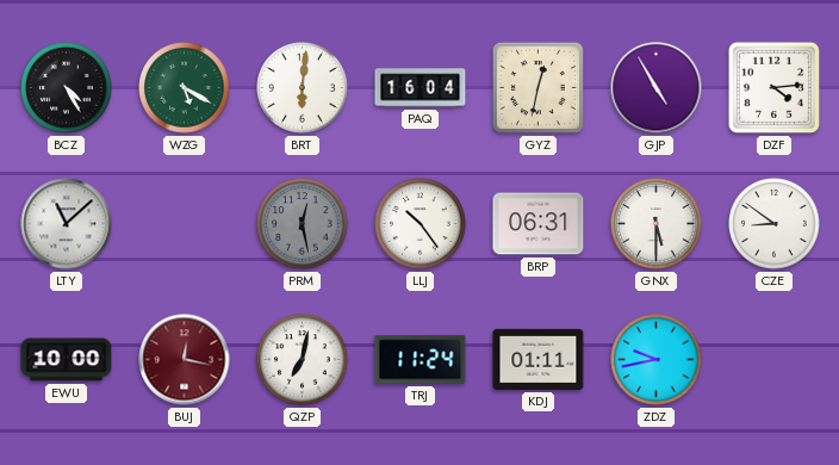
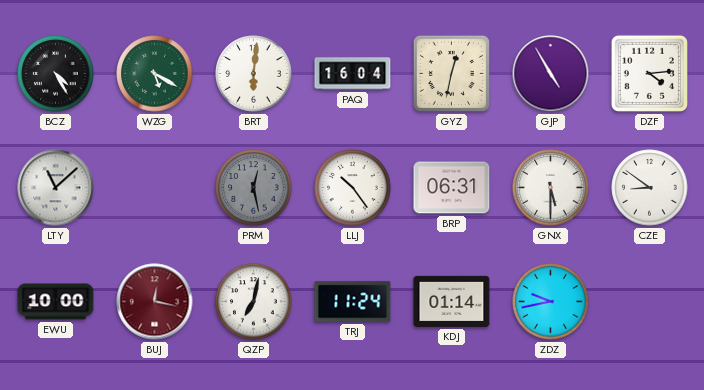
KDJ: 01:11 -> 01:14 (452, 301)
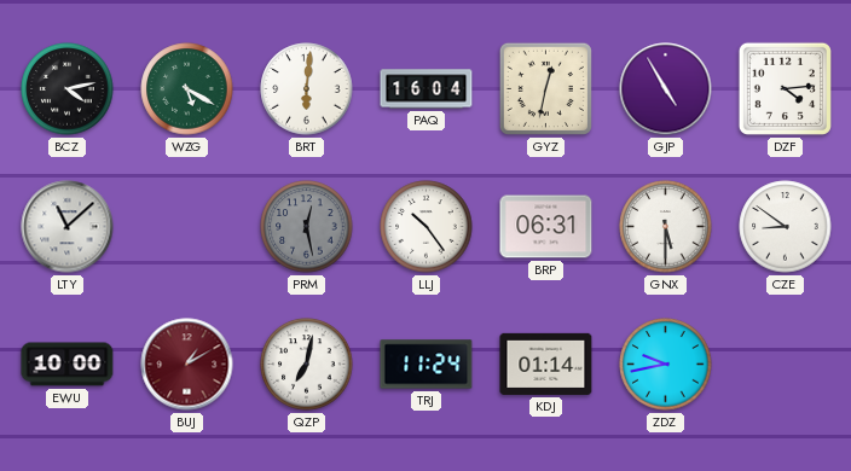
BCZ: 4:25 -> 4:13 (68, 89)
BUJ: 12:17 -> 1:10 (187, 365)
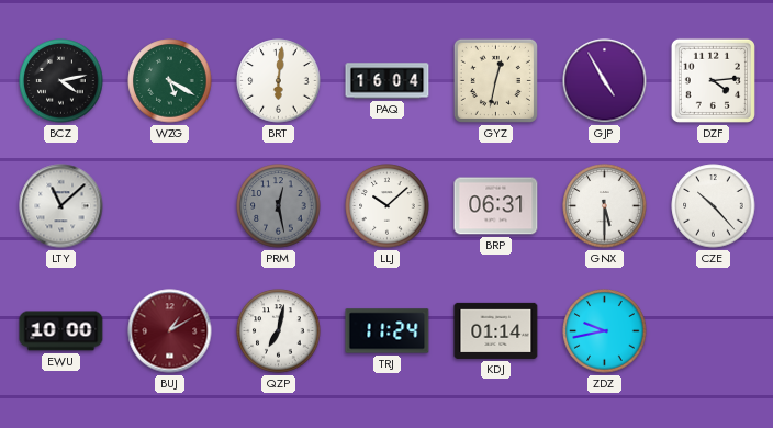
LLJ: 10:24 -> 10:08 (388, 206)
CZE: 8:51 -> 10:23 (714, 206)
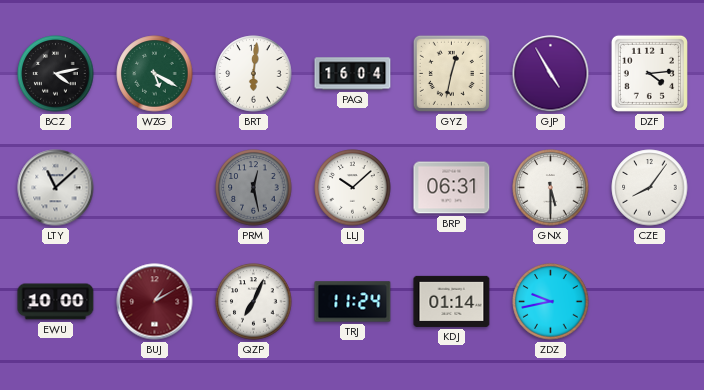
CZE: 10:23 -> 8:06 (650, 188)
QZP: 7:02 -> 7:04 (254, 302)
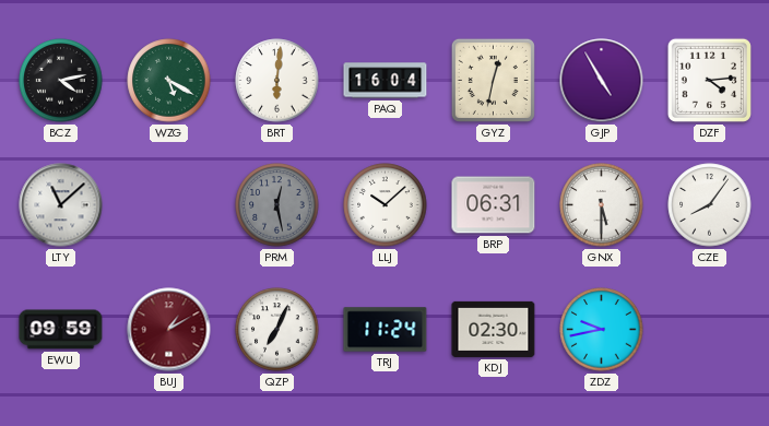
EWU: 10:00 -> 09:59 (61, 330)
KDJ: 01:14 -> 02:30 (494, 329)
